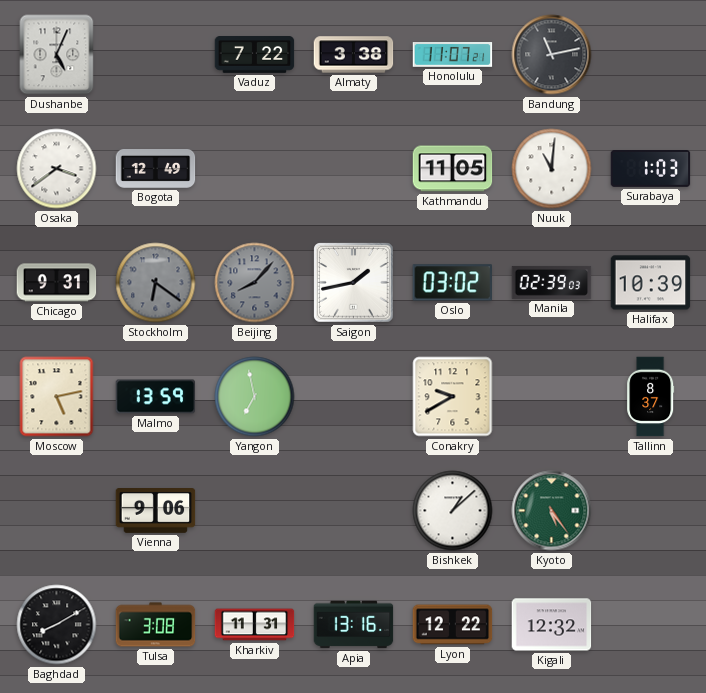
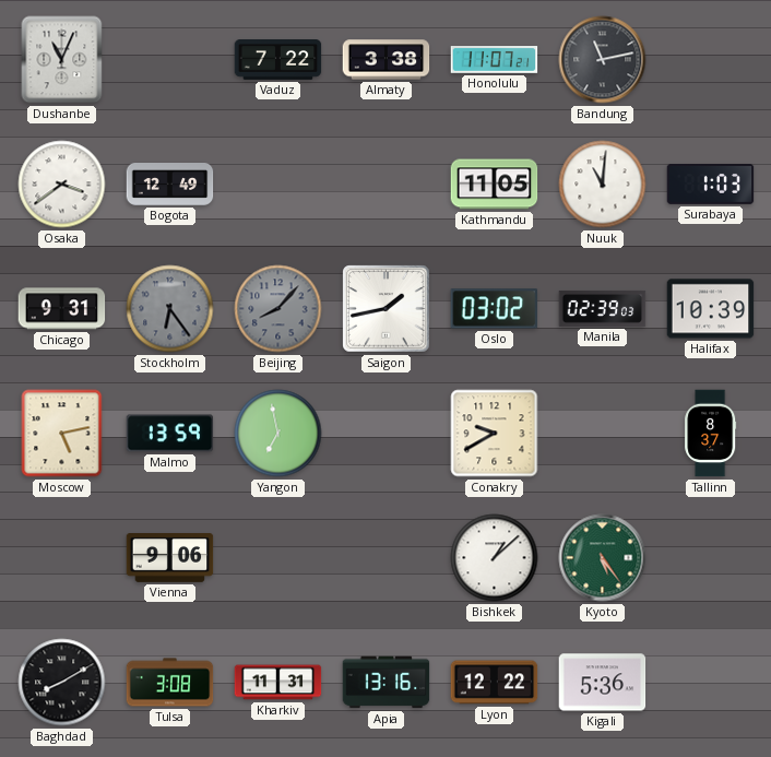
Dushanbe: 5:04 -> 11:04 (62, 60)
Stockholm: 6:21 -> 6:24 (170, 309)
Kigali: 12:32 -> 5:36 (603, 683)
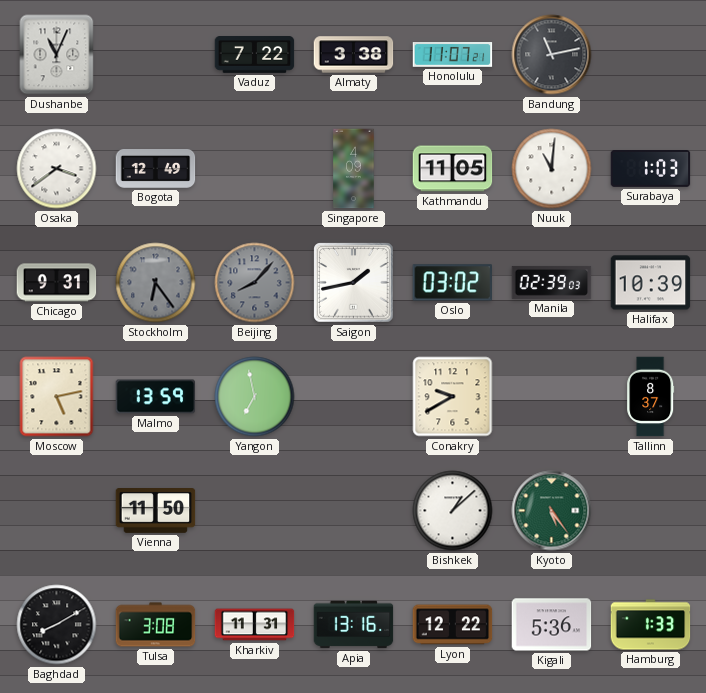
Singapore: none -> 4:09 (354, 169)
Vienna: 9:06 -> 11:50 (156, 511)
Hamburg: none -> 1:33 (651, 625)
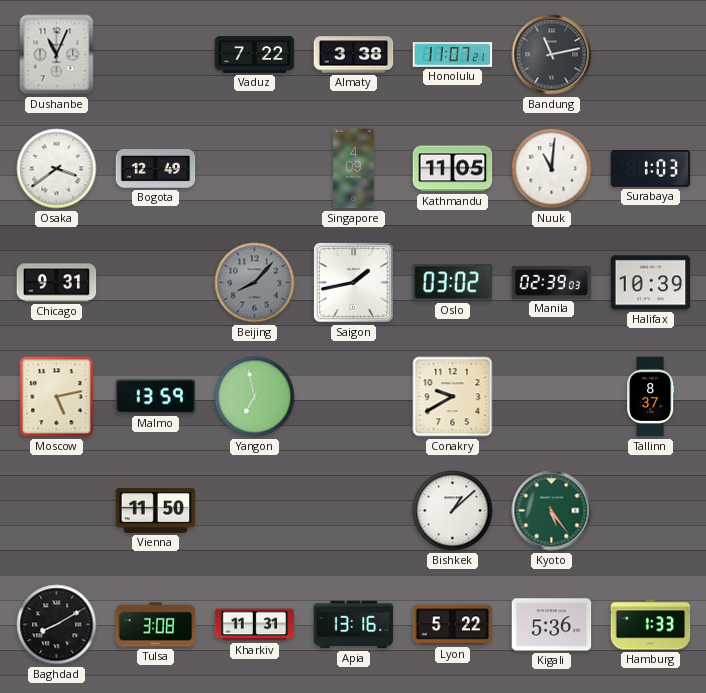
Stockholm: 6:24 -> none (156, 283)
Lyon: 12:22 -> 5:22 (453, 625)
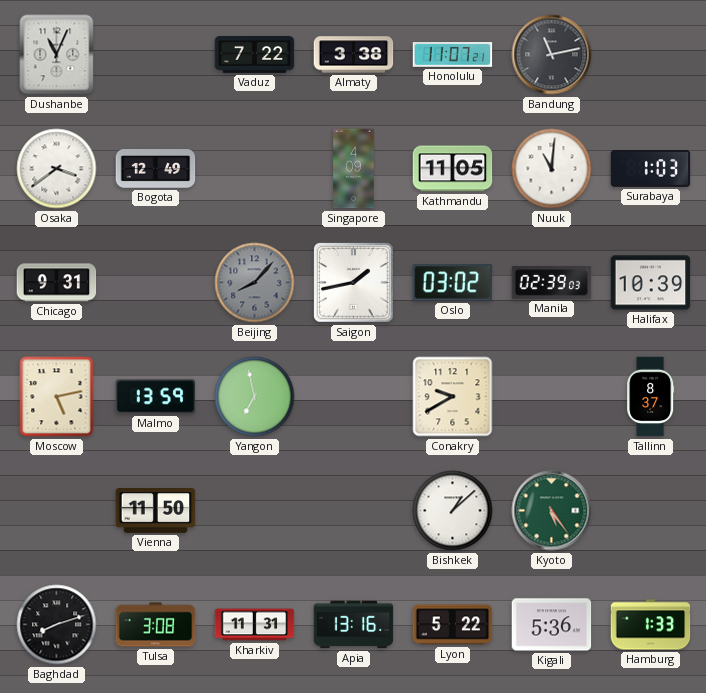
Baghdad: 8:10 -> 8:12 (57, 625)
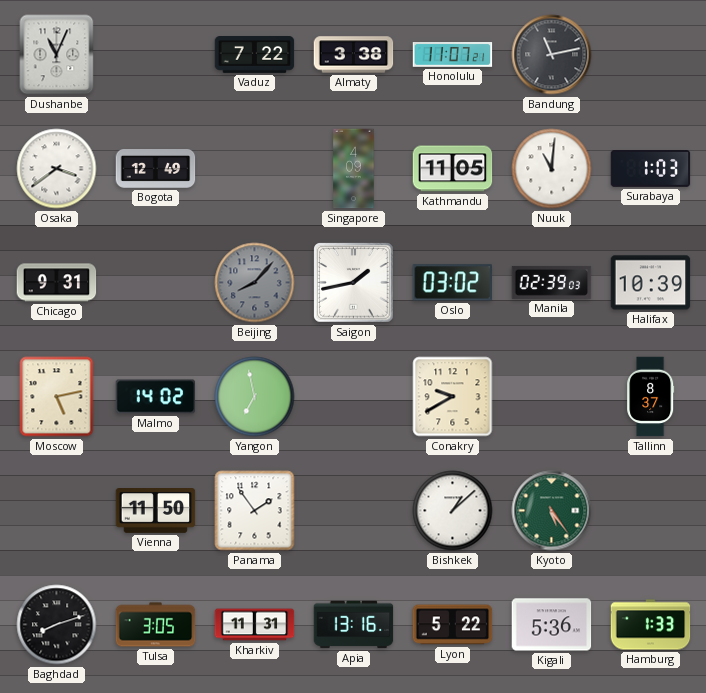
Malmo: 13:59 -> 14:02 (156, 397)
Panama: none -> 1:54 (255, 511)
Tulsa: 3:08 -> 3:05 (156, 625)
